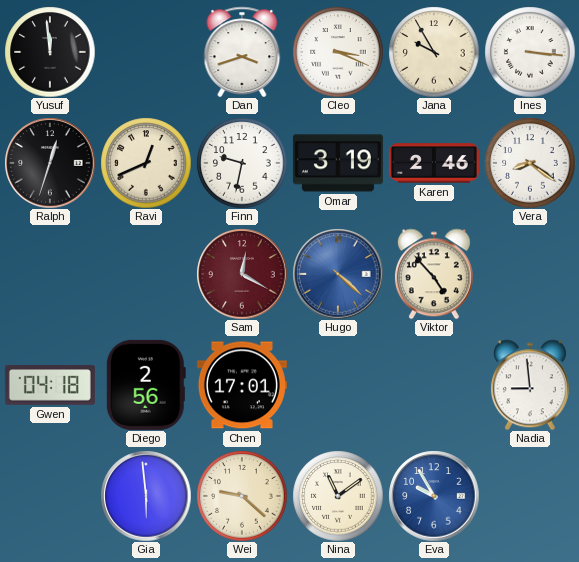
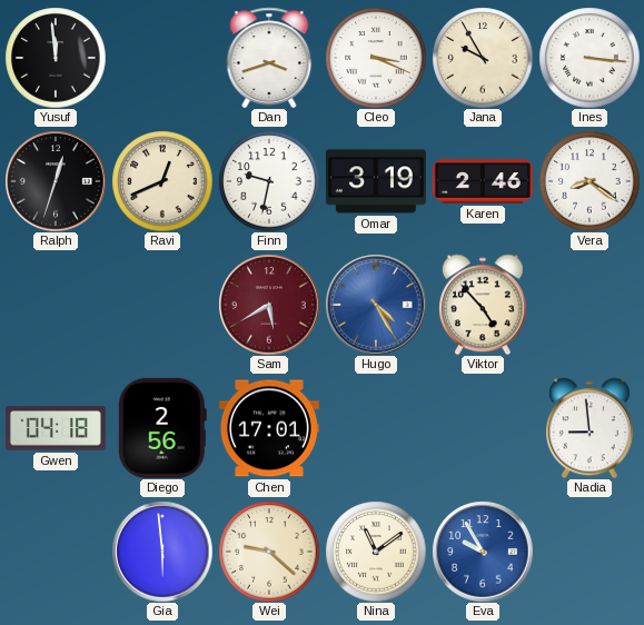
Sam: 12:20 -> 5:40 (269, 305)
Hugo: 4:22 -> 4:25 (376, 305)
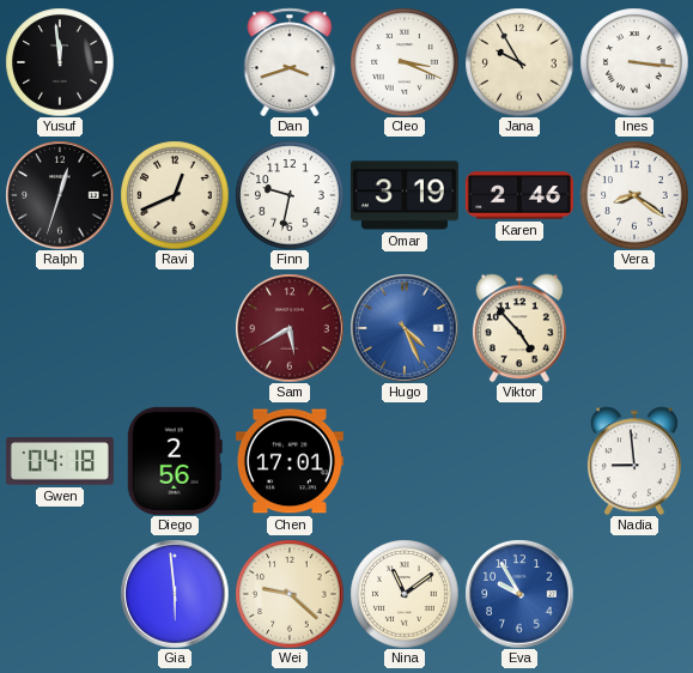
Hugo: 4:25 -> 4:26 (405, 328)
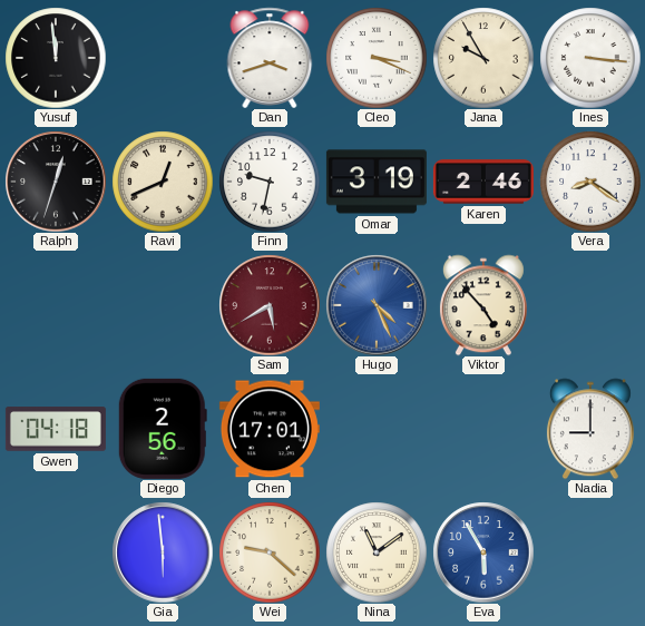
Nadia: 8:59 -> 9:00 (590, 429)
Eva: 9:55 -> 5:55 (483, 552)
